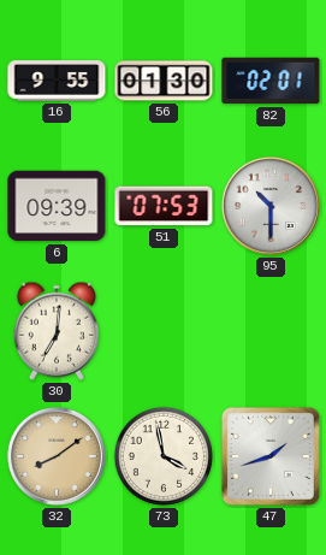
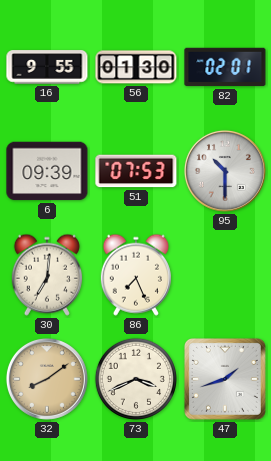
86: none -> 7:26 (136, 275)
73: 3:58 -> 3:41 (136, 379)
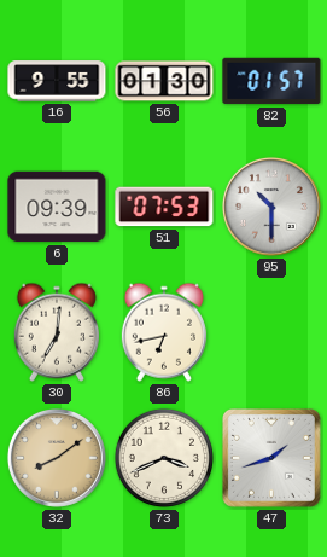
82: 02:01 -> 01:57 (271, 81)
86: 7:26 -> 6:43 (164, 332)
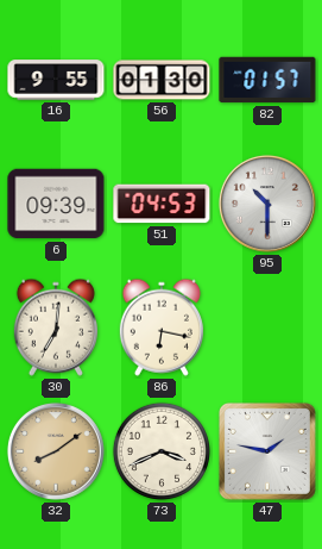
51: 07:53 -> 04:53 (162, 204)
86: 6:43 -> 6:17 (162, 327)
47: 1:42 -> 1:47 (267, 451)
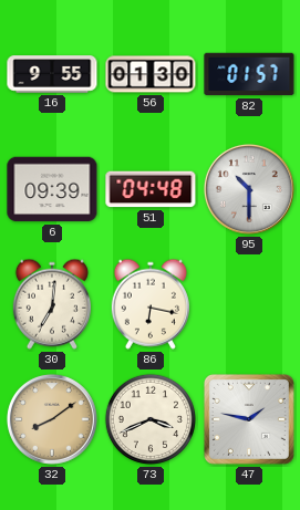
51: 04:53 -> 04:48 (151, 189)
